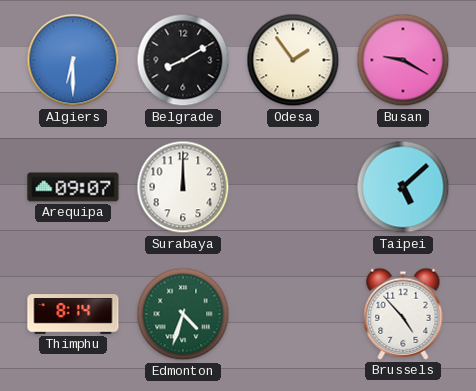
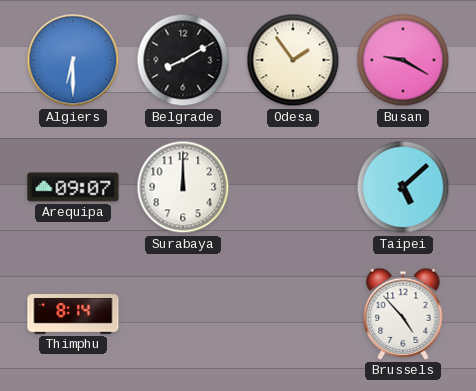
Edmonton: 4:33 -> none (183, 314)
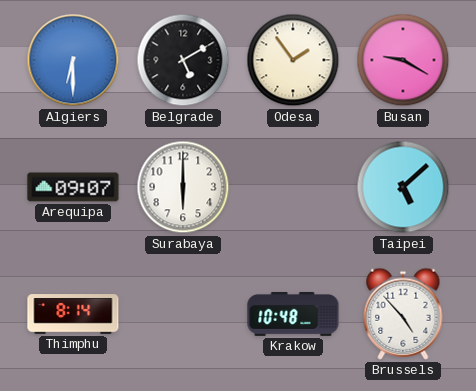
Belgrade: 8:10 -> 5:10 (183, 60)
Surabaya: 12:00 -> 6:00 (183, 187)
Krakow: none -> 10:48 (293, 314)
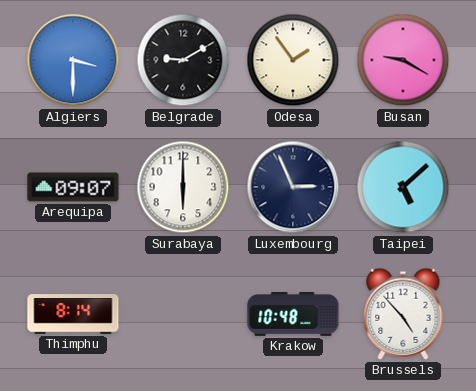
Algiers: 6:30 -> 3:30 (73, 60)
Belgrade: 5:10 -> 9:10 (183, 60)
Luxembourg: none -> 2:56 (293, 187)
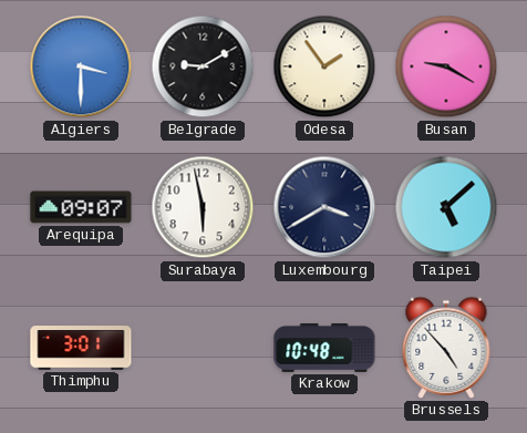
Surabaya: 6:00 -> 5:58 (203, 207)
Luxembourg: 2:56 -> 3:40 (324, 207)
Thimphu: 8:14 -> 3:01 (81, 348)
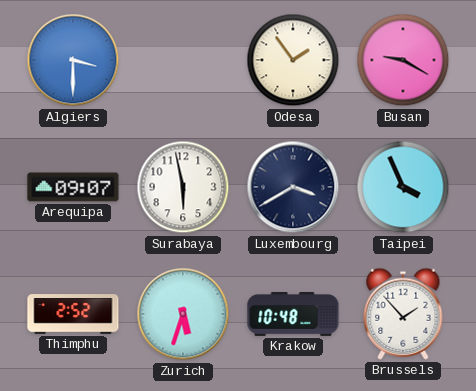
Belgrade: 9:10 -> none (203, 66)
Taipei: 5:08 -> 3:56 (403, 187)
Thimphu: 3:01 -> 2:52 (73, 314)
Zurich: none -> 5:33 (183, 314)
Brussels: 4:53 -> 1:53 (403, 314)
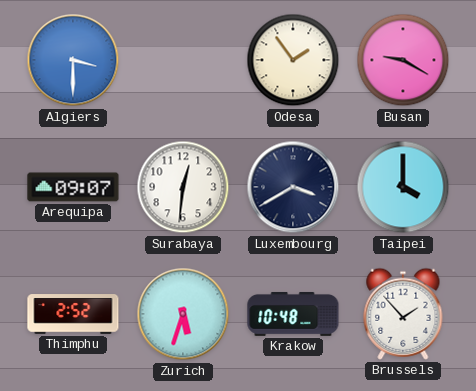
Surabaya: 5:58 -> 12:31 (183, 187)
Taipei: 3:56 -> 4:00 (403, 187)
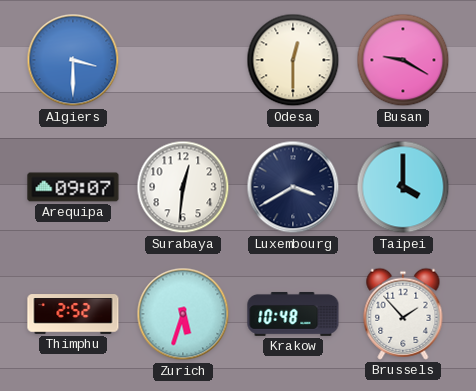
Odesa: 1:54 -> 12:30 (293, 60)
